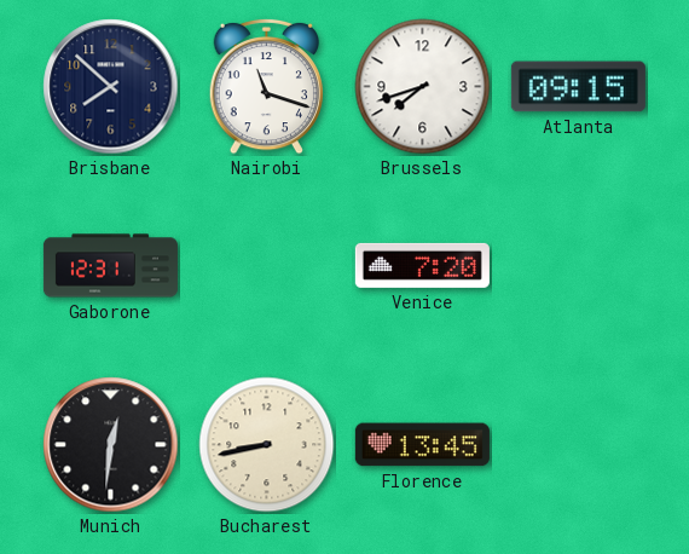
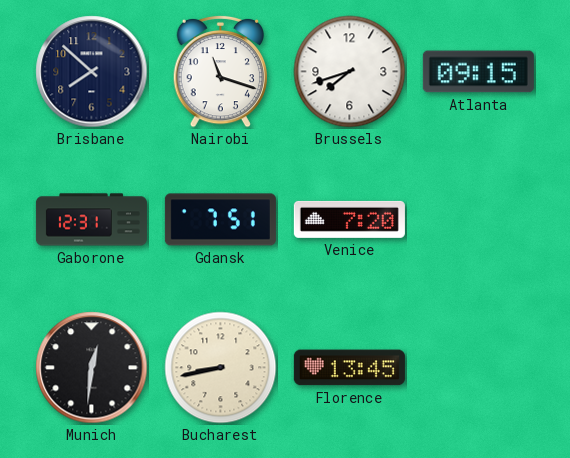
Gdansk: none -> 7:51 (220, 220)
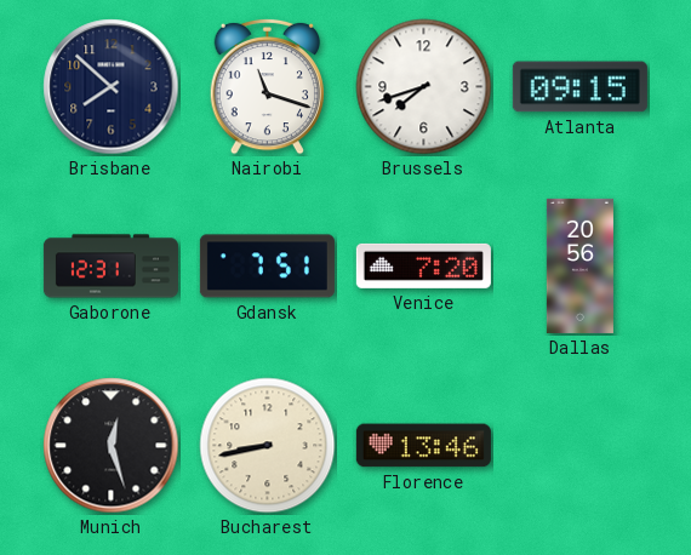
Dallas: none -> 20:56 (579, 265)
Munich: 12:31 -> 12:27 (112, 446)
Florence: 13:45 -> 13:46 (423, 446)
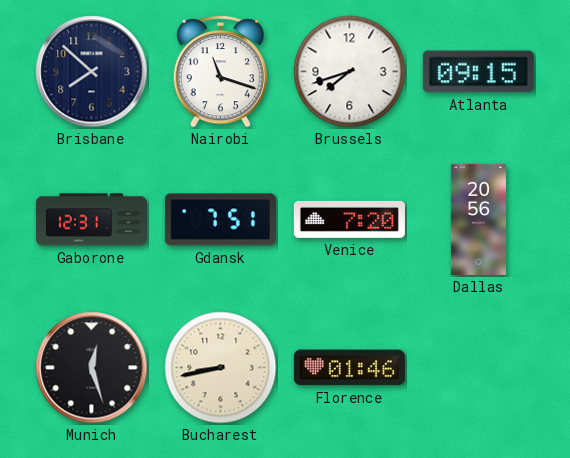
Florence: 13:46 -> 01:46 (349, 368)
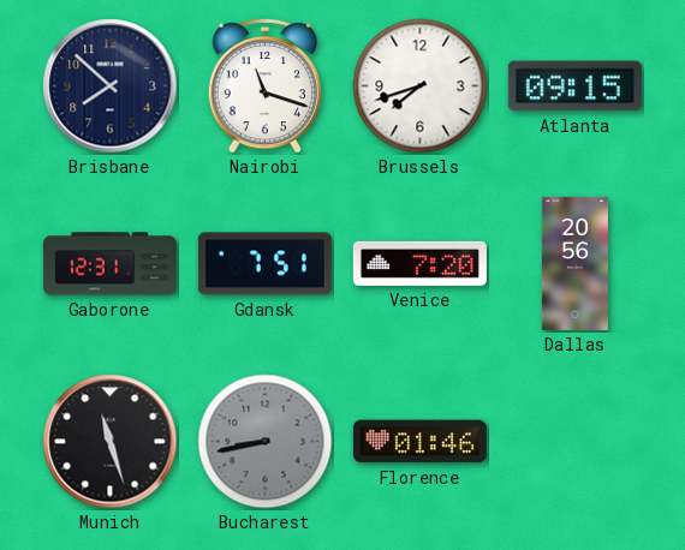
Munich: 12:27 -> 11:27 (111, 442)
Bucharest dial: cream -> grey (266, 442)
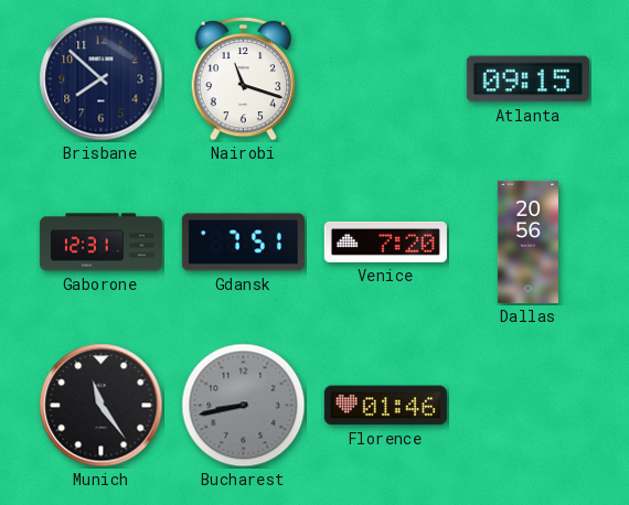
Brussels: 7:42 -> none (421, 86)
Munich: 11:27 -> 11:24 (102, 406)
